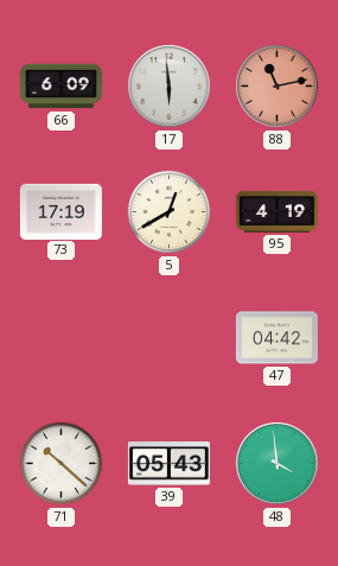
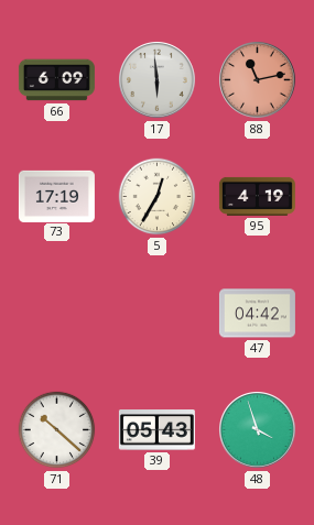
5: 12:40 -> 12:35 (158, 197)
48: 3:59 -> 3:57 (258, 430)
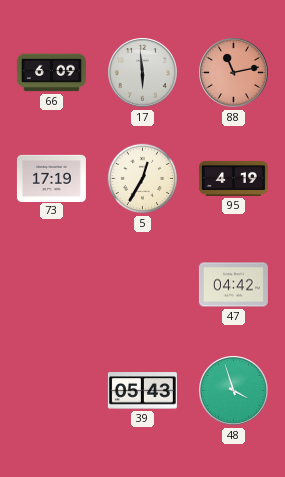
71: 10:22 -> none (57, 430)
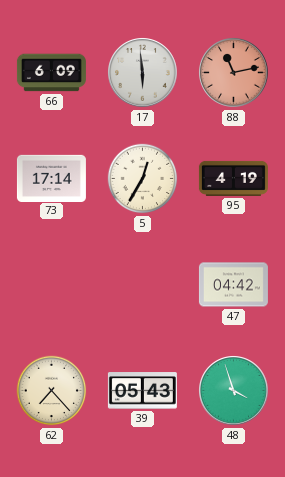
73: 17:19 -> 17:14 (51, 178)
62: none -> 7:23 (52, 391)
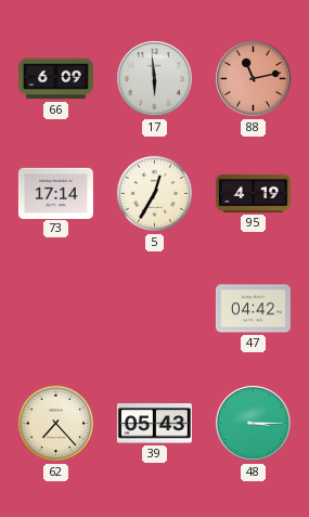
48: 3:57 -> 3:15 (254, 424)
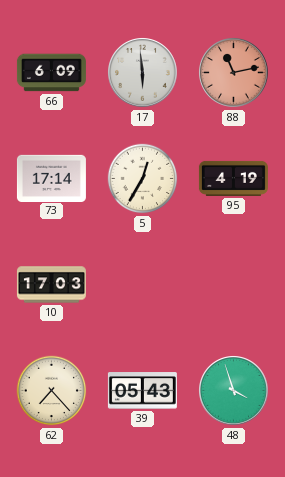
10: none -> 17:03 (51, 285)
47: 04:42 -> none (253, 309)
48: 3:15 -> 3:57 (234, 391)
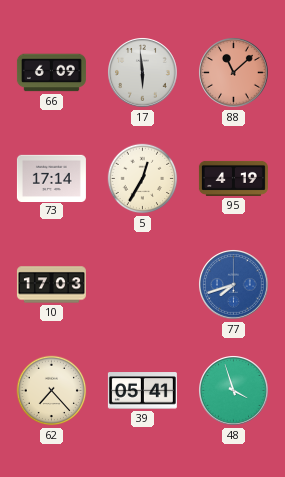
88: 11:13 -> 11:08 (234, 73)
77: none -> 7:42 (234, 285)
39: 05:43 -> 05:41 (142, 391)
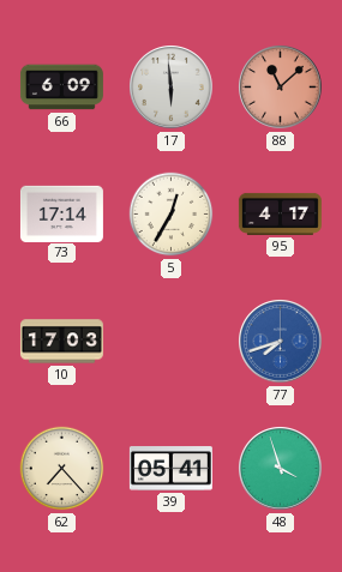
95: 4:19 -> 4:17 (280, 213)
